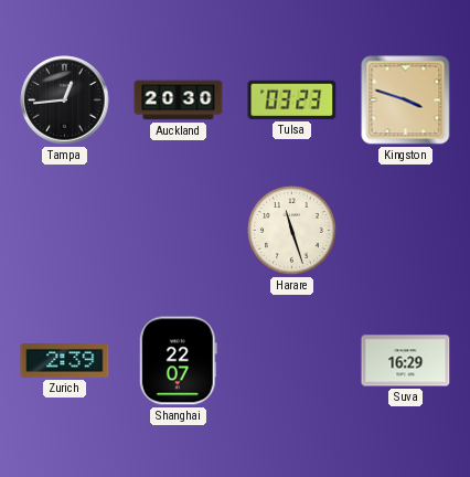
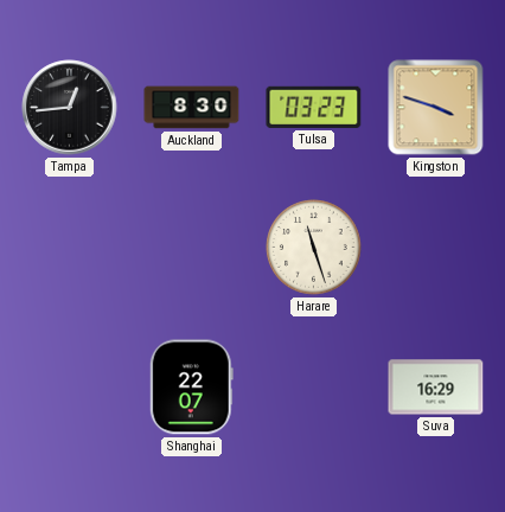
Auckland: 20:30 -> 8:30 (192, 108)
Zurich: 2:39 -> none (65, 361)
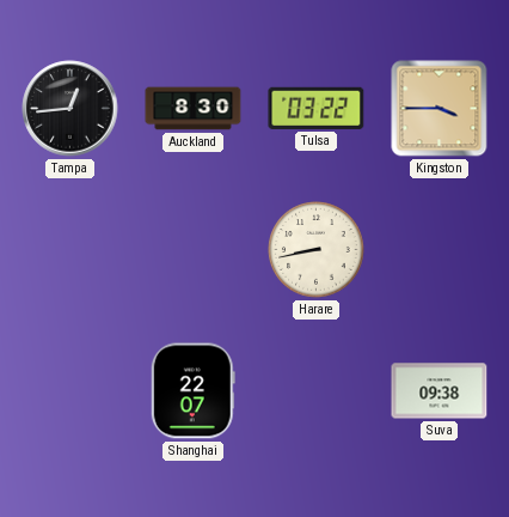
Tulsa: 03:23 -> 03:22 (317, 108)
Kingston: 3:48 -> 3:45 (440, 109)
Harare: 11:27 -> 8:43 (317, 250)
Suva: 16:29 -> 09:38 (440, 391)
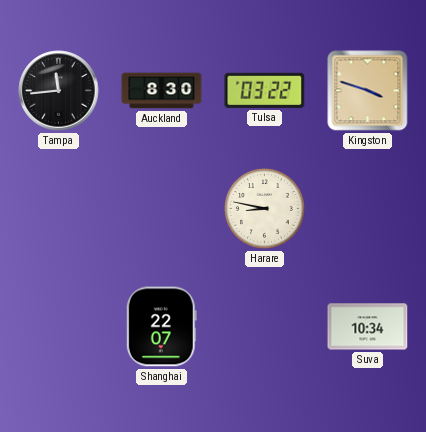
Tampa: 12:44 -> 11:44 (59, 91)
Kingston: 3:45 -> 3:48 (368, 91)
Harare: 8:43 -> 8:47 (265, 209)
Suva: 09:38 -> 10:34 (368, 327)
